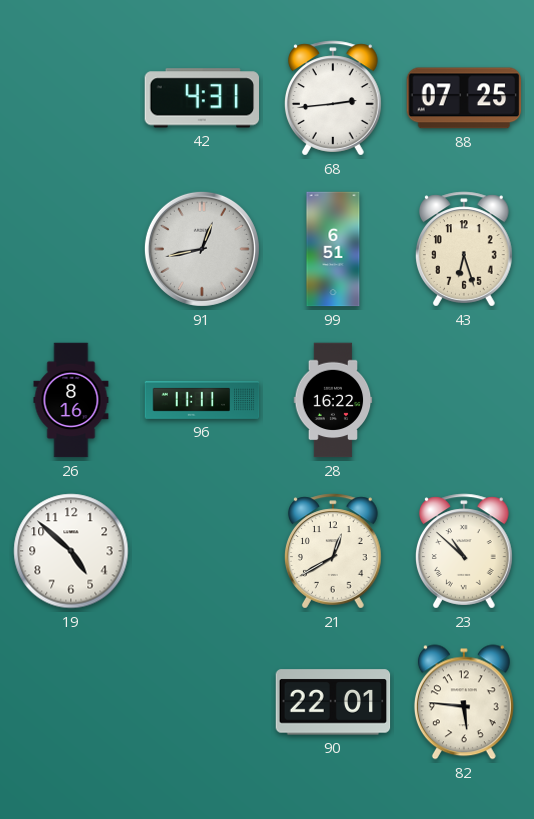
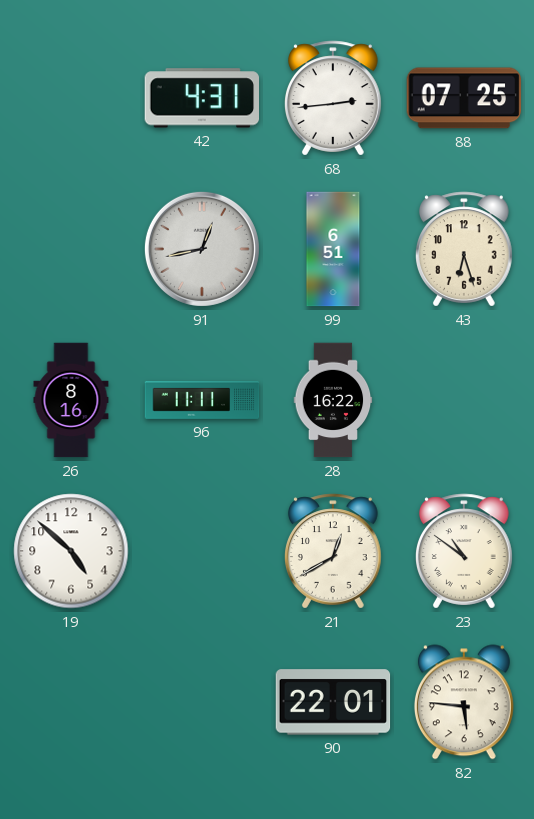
23: 10:52 -> 10:51 (464, 551)
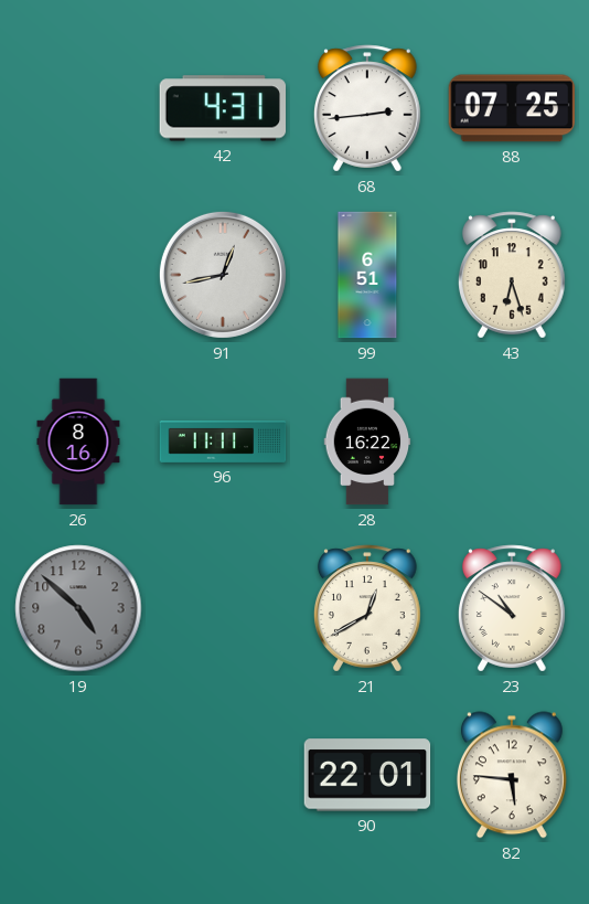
19 dial: white -> grey (78, 608)
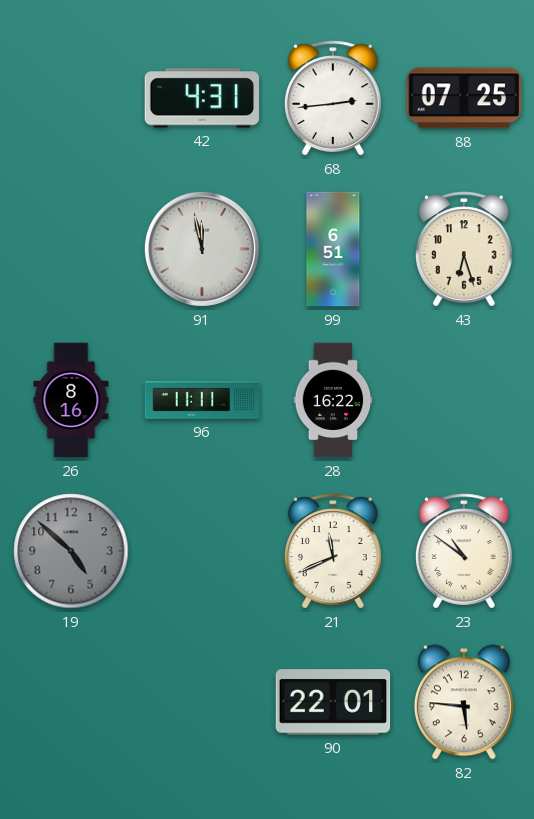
91: 12:43 -> 11:58 (202, 249)
21: 12:40 -> 11:41 (333, 551)
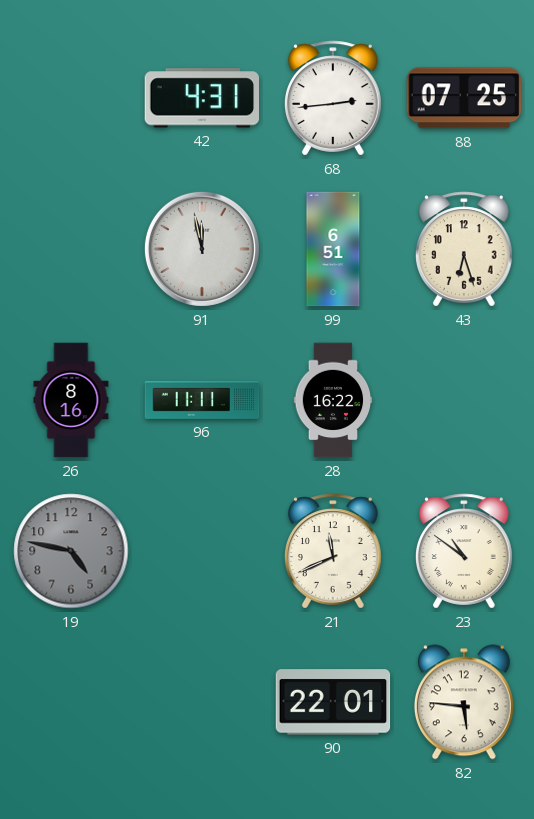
19: 4:52 -> 4:47 (71, 551)
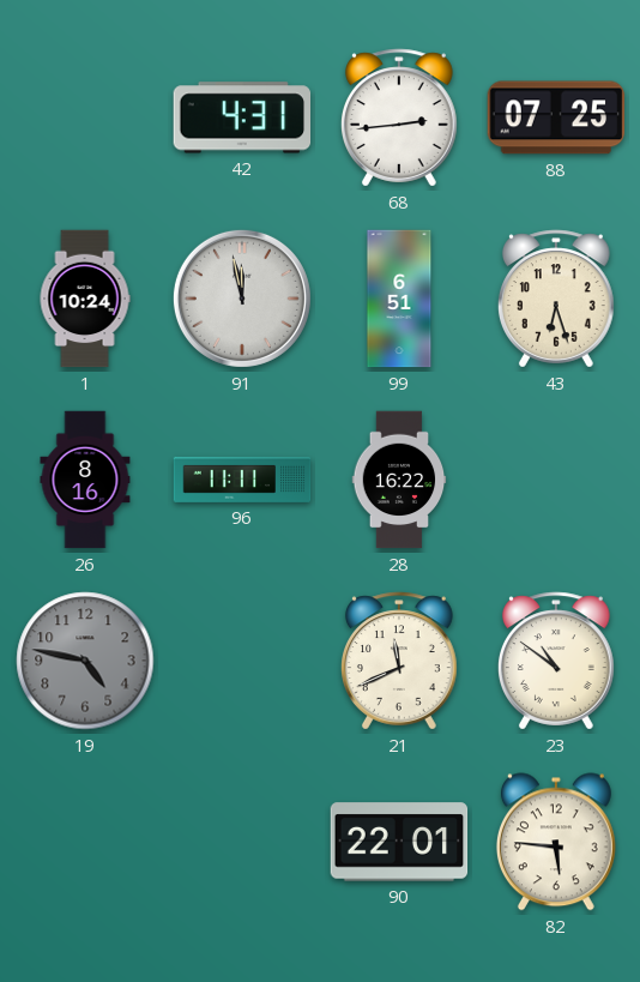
1: none -> 10:24 (85, 299)
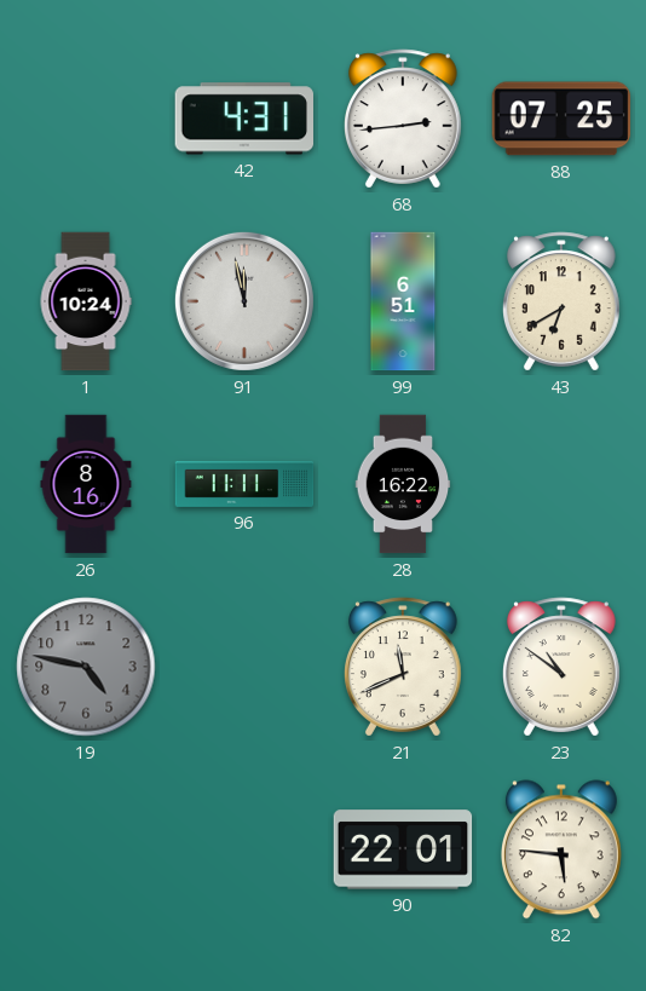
43: 6:27 -> 6:40 (561, 301)
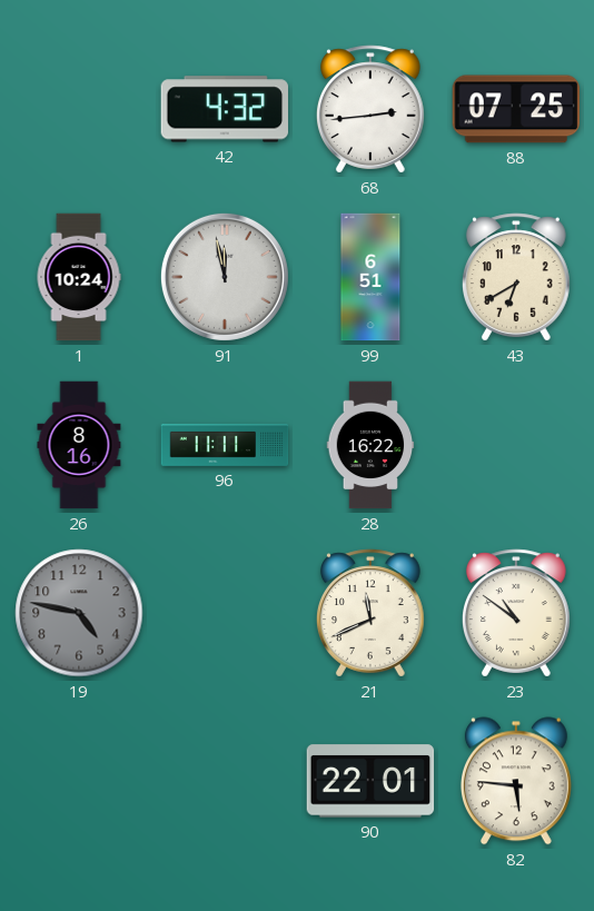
42: 4:31 -> 4:32 (225, 109)
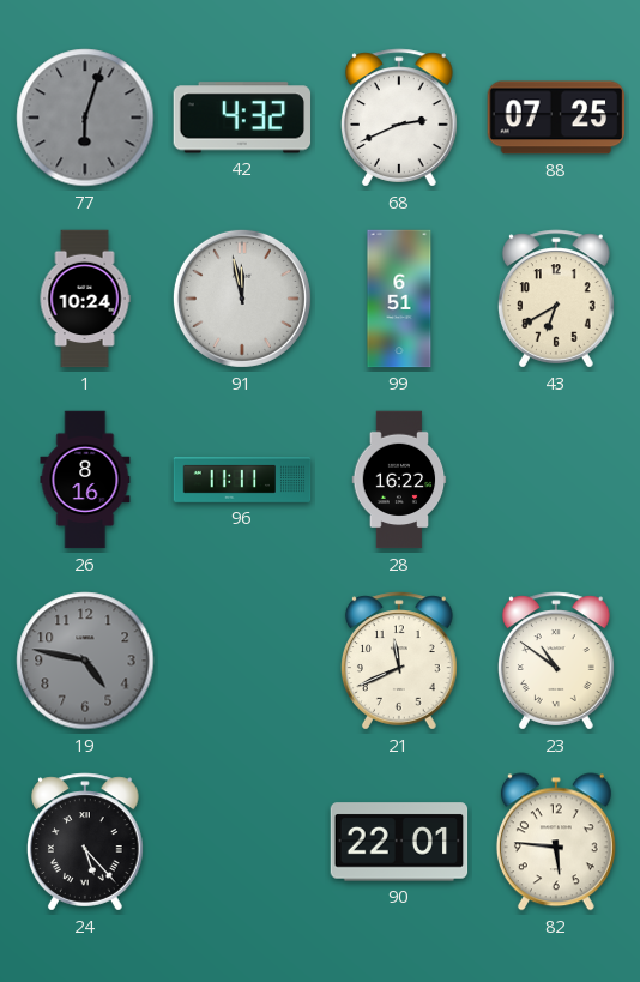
77: none -> 6:03 (85, 118)
68: 2:44 -> 2:41 (399, 118)
24: none -> 5:23 (85, 842)
